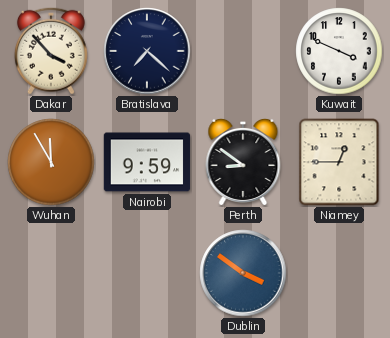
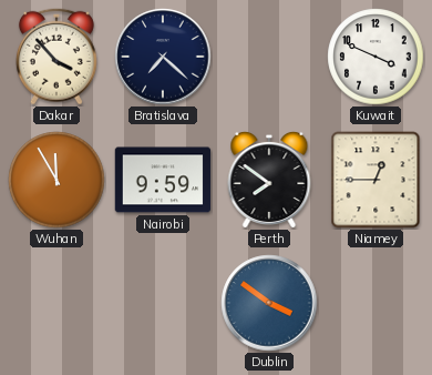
Perth: 8:51 -> 7:51 (269, 180)
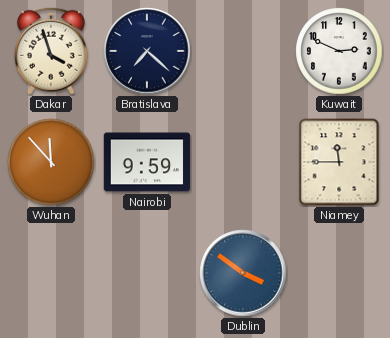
Dakar: 3:53 -> 3:57 (51, 51)
Kuwait: 3:49 -> 2:49 (339, 51)
Wuhan: 11:55 -> 11:53 (51, 162)
Perth: 7:51 -> none (269, 180)
Niamey: 12:45 -> 11:45 (339, 162)
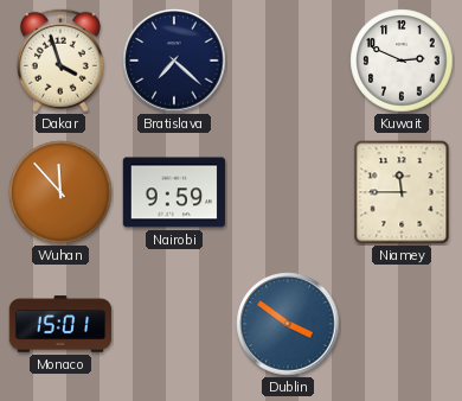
Monaco: none -> 15:01 (60, 324)
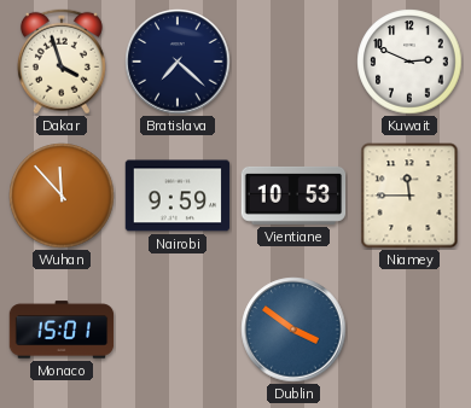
Vientiane: none -> 10:53 (293, 196)
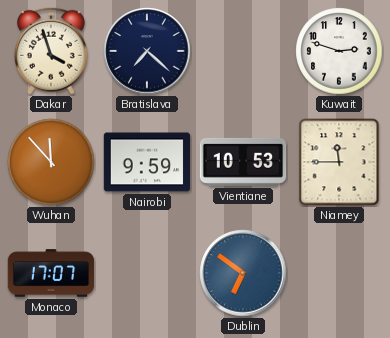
Kuwait: 2:49 -> 2:48 (339, 51)
Monaco: 15:01 -> 17:07 (51, 273)
Dublin: 3:51 -> 6:51 (243, 273)
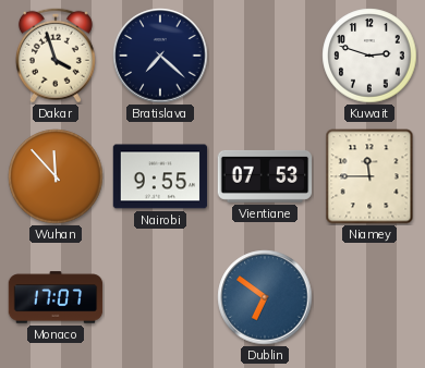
Nairobi: 9:59 -> 9:55 (160, 176)
Vientiane: 10:53 -> 07:53 (265, 176)
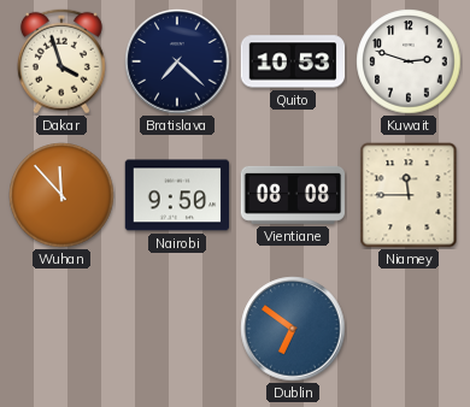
Quito: none -> 10:53 (293, 61)
Nairobi: 9:55 -> 9:50 (177, 195)
Vientiane: 07:53 -> 08:08 (293, 195)
Monaco: 17:07 -> none (56, 297)
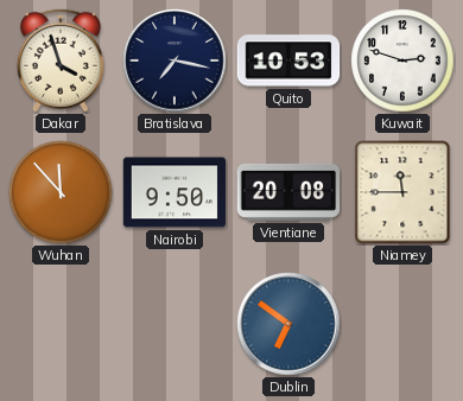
Bratislava: 7:22 -> 7:17 (175, 61)
Vientiane: 08:08 -> 20:08 (288, 192)
